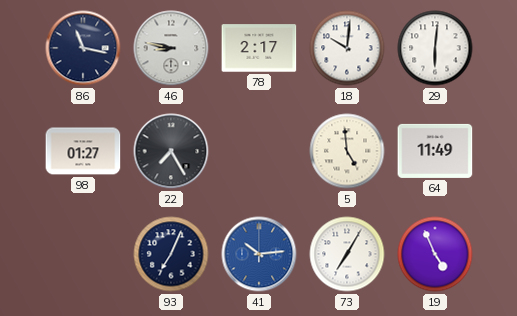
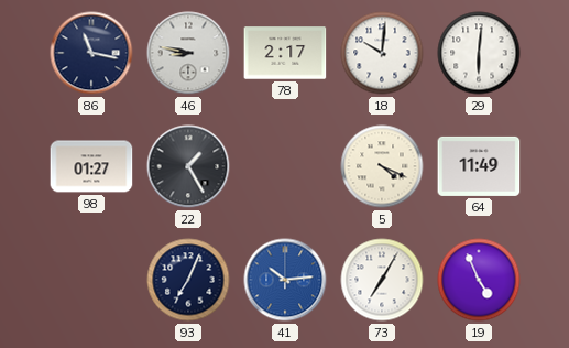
22: 7:25 -> 1:25 (188, 166)
5: 4:59 -> 4:19 (382, 166)
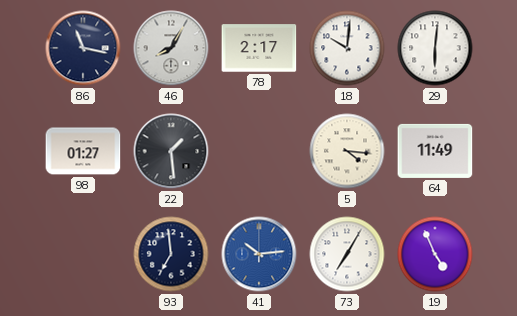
46: 8:47 -> 8:05 (171, 48)
22: 1:25 -> 1:29 (171, 151)
5: 4:19 -> 4:16 (347, 151)
93: 7:04 -> 6:59 (171, 254)
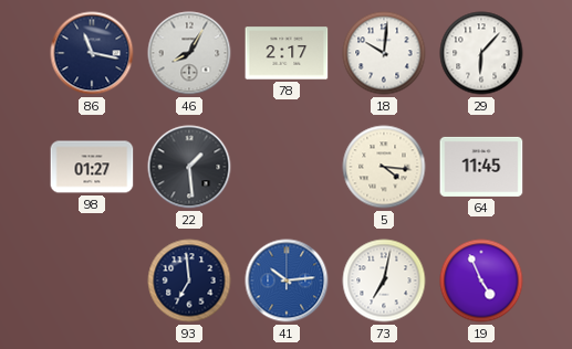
29: 6:01 -> 6:07 (481, 53)
64: 11:49 -> 11:45 (481, 167)
73: 7:05 -> 7:02 (384, 281)
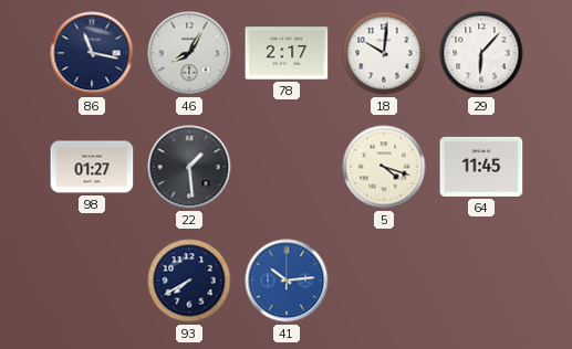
5: 4:16 -> 4:18 (384, 167)
93: 6:59 -> 7:40 (189, 281)
73: 7:02 -> none (384, 281)
19: 4:56 -> none (481, 281)
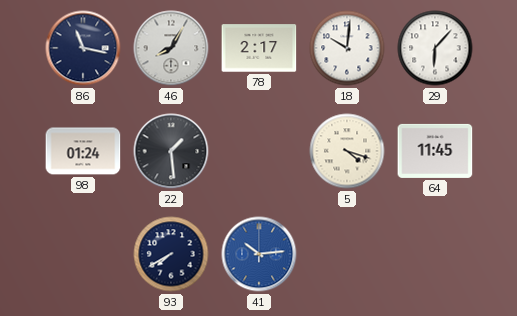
98: 01:27 -> 01:24 (83, 151)
